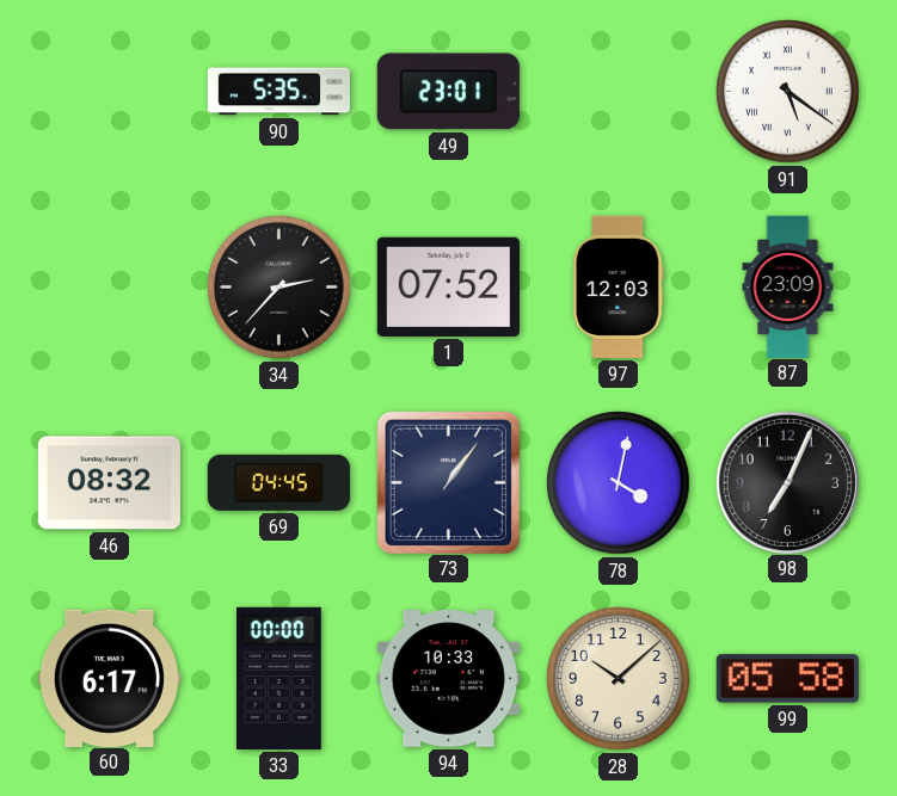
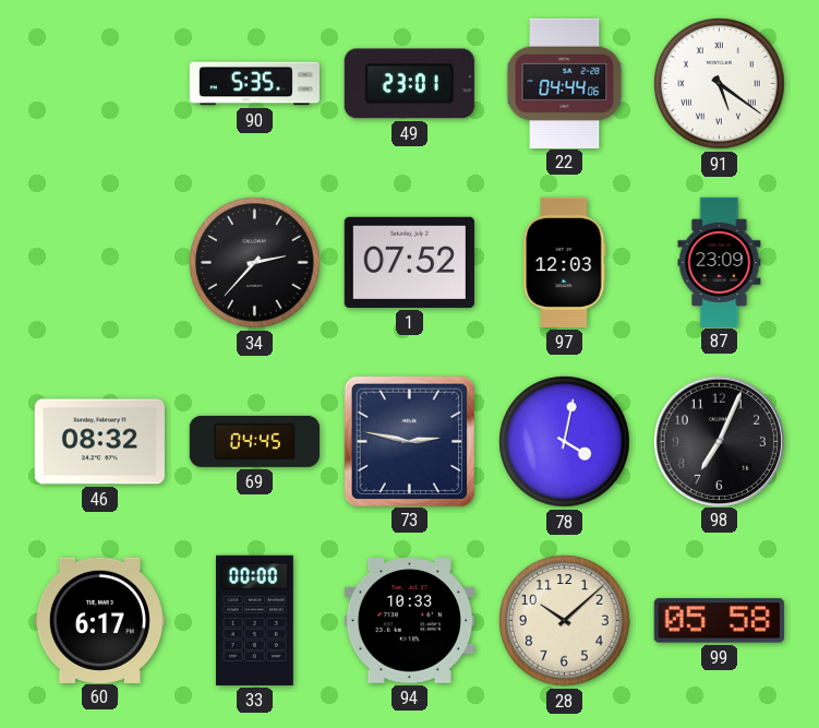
22: none -> 04:44 (565, 83)
73: 1:06 -> 2:47 (409, 441)
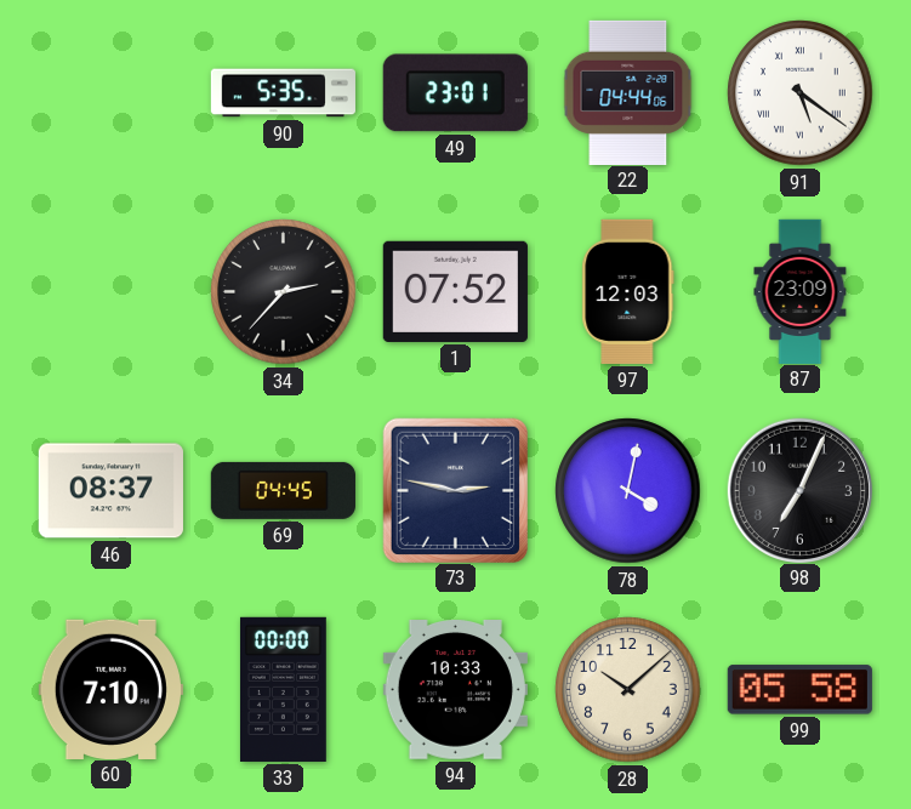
46: 08:32 -> 08:37 (110, 491)
60: 6:17 -> 7:10 (110, 689)
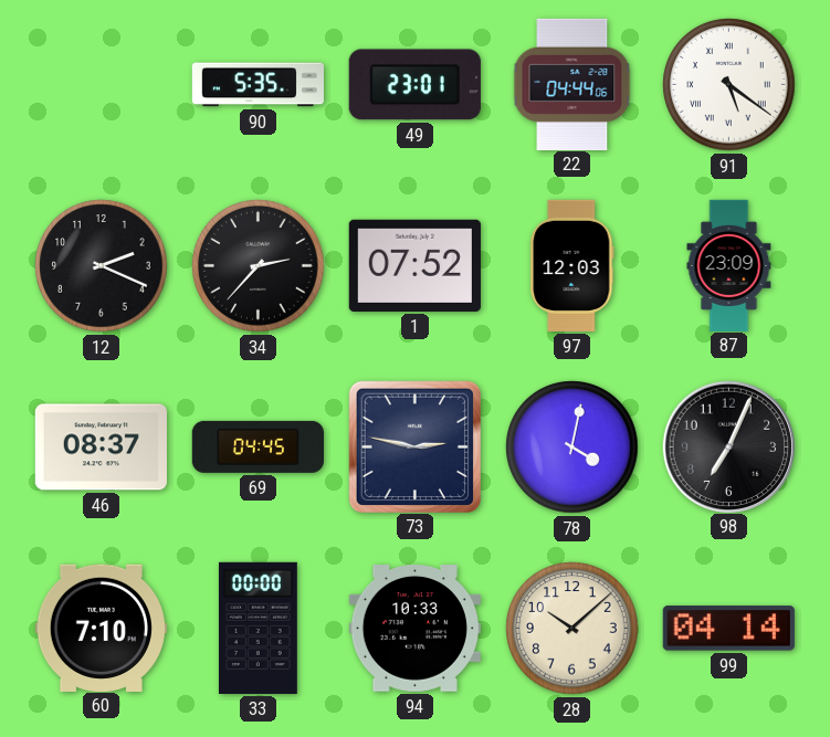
12: none -> 2:19 (102, 266)
99: 05:58 -> 04:14 (728, 629)
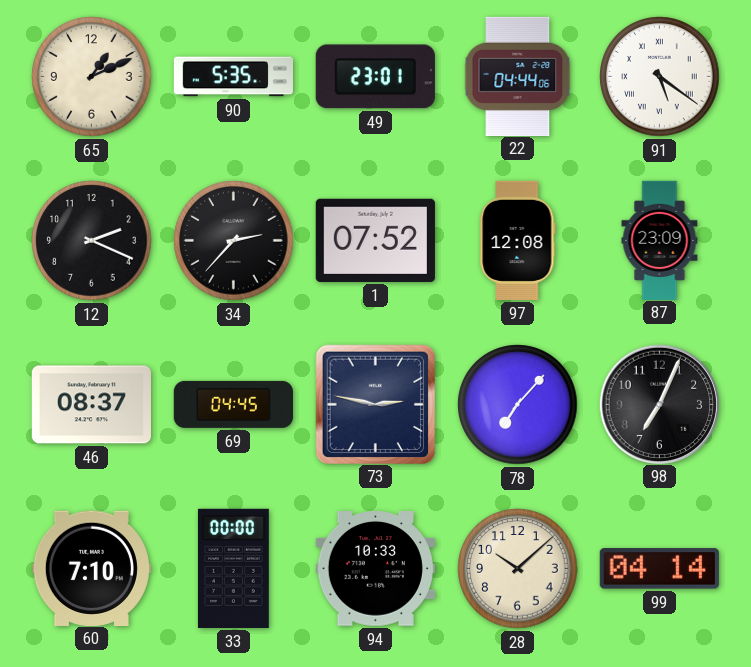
65: none -> 1:11 (92, 77)
97: 12:03 -> 12:08 (518, 240)
78: 4:02 -> 7:07 (518, 405)
